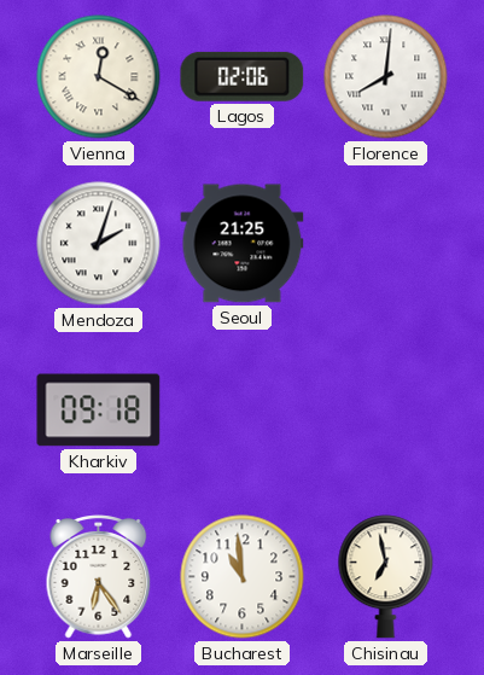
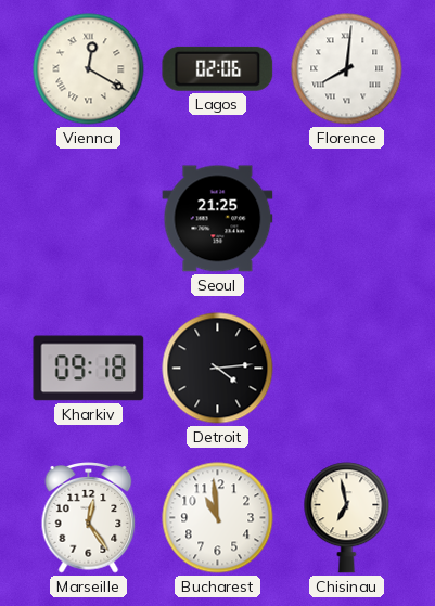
Mendoza: 2:03 -> none (99, 244)
Detroit: none -> 4:14 (218, 369)
Marseille: 6:24 -> 12:24 (89, 518)
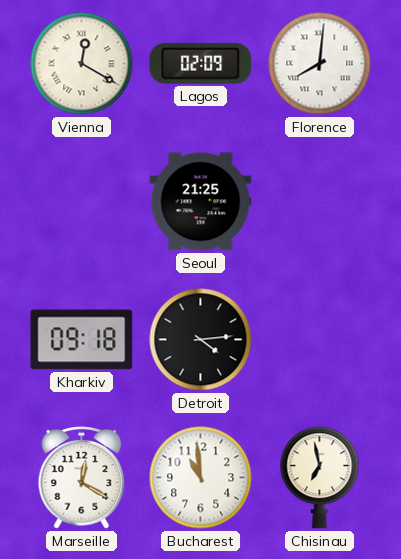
Lagos: 02:06 -> 02:09 (201, 63)
Marseille: 12:24 -> 12:20 (82, 478)
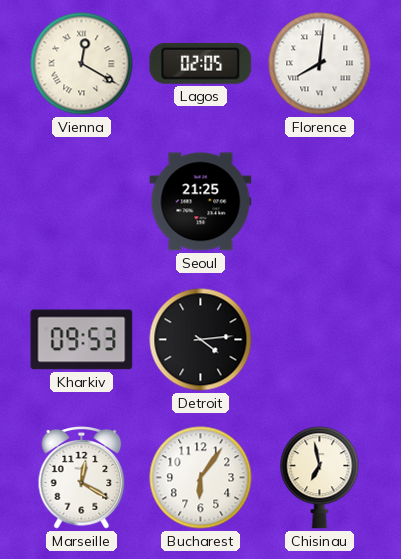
Lagos: 02:09 -> 02:05 (201, 63)
Kharkiv: 09:18 -> 09:53 (82, 340)
Bucharest: 10:59 -> 6:06 (201, 478)
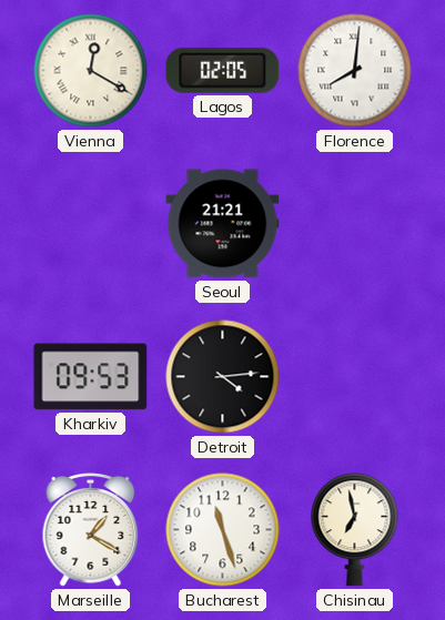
Seoul: 21:25 -> 21:21 (223, 224)
Marseille: 12:20 -> 1:20 (91, 530)
Bucharest: 6:06 -> 11:27 (223, 530)
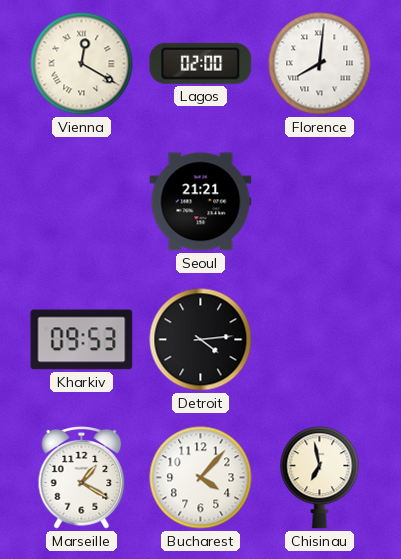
Lagos: 02:05 -> 02:00 (201, 63)
Bucharest: 11:27 -> 4:07 (201, 478)
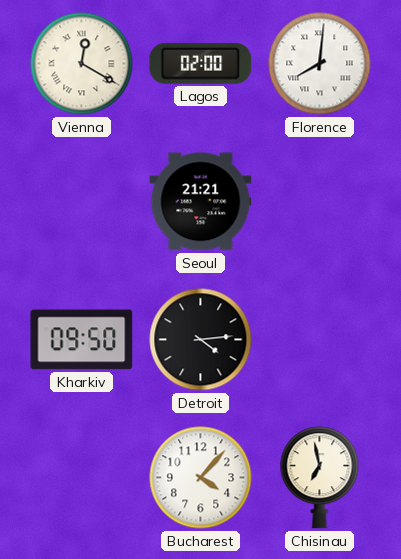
Kharkiv: 09:53 -> 09:50 (82, 340)
Marseille: 1:20 -> none (82, 478)
